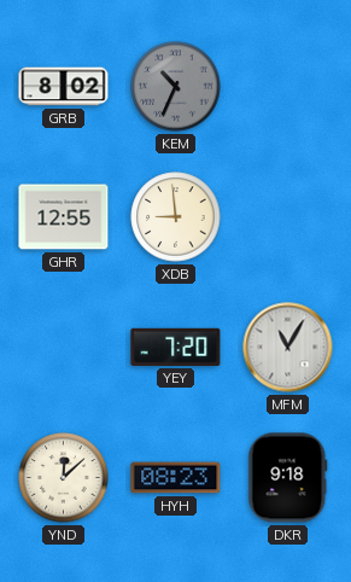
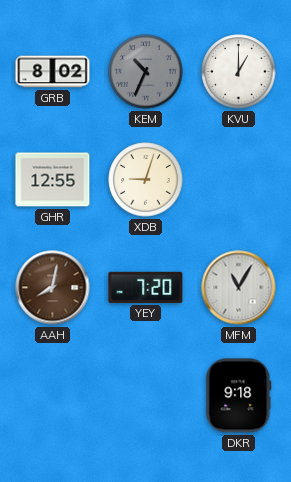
KVU: none -> 1:00 (239, 72)
XDB: 8:59 -> 9:03 (146, 180)
AAH: none -> 8:02 (53, 288)
YND: 12:08 -> none (64, 478)
HYH: 08:23 -> none (176, 478)
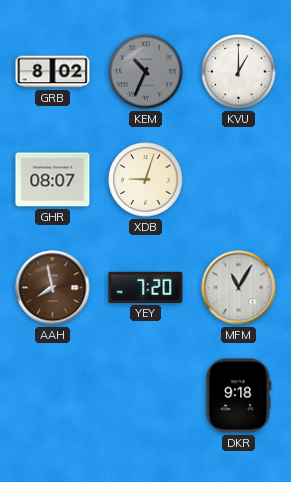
GHR: 12:55 -> 08:07 (53, 180)
AAH: 8:02 -> 7:58 (53, 288)
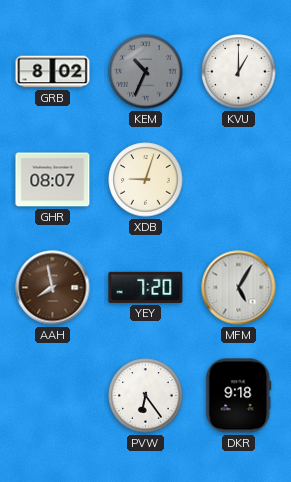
MFM: 11:05 -> 5:05 (239, 288)
PVW: none -> 6:24 (146, 396)
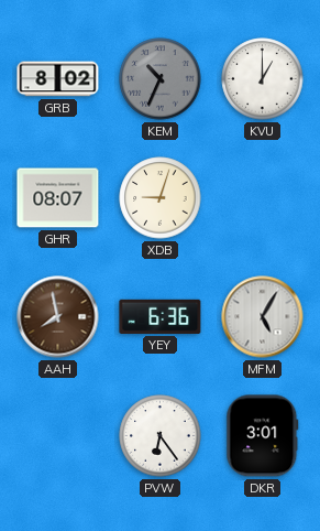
YEY: 7:20 -> 6:36 (161, 316)
DKR: 9:18 -> 3:01 (263, 436)
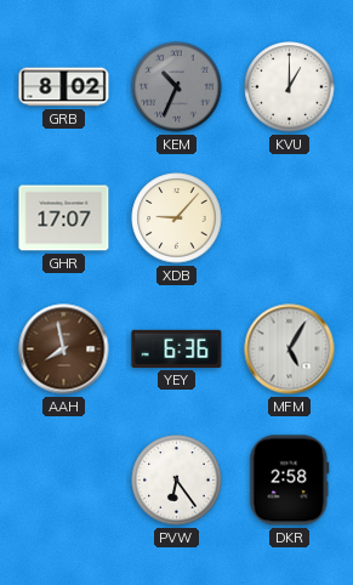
GHR: 08:07 -> 17:07 (64, 218)
XDB: 9:03 -> 9:07 (177, 218)
DKR: 3:01 -> 2:58 (290, 481)
